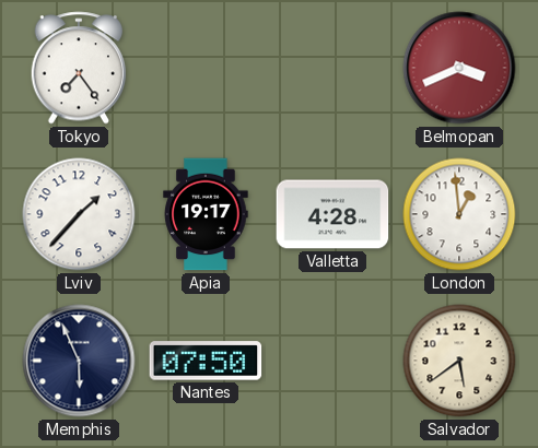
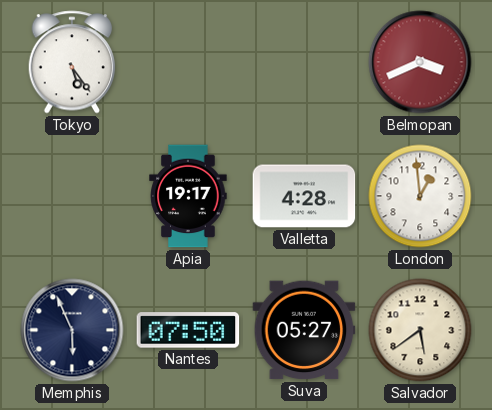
Tokyo: 7:24 -> 5:24 (72, 62)
Lviv: 1:37 -> none (79, 214)
Suva: none -> 05:27 (304, 330)
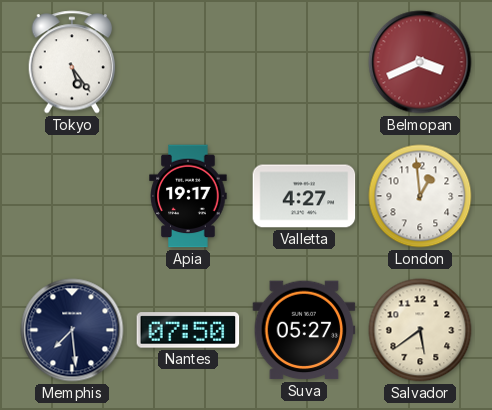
Valletta: 4:28 -> 4:27 (304, 196)
Memphis: 5:56 -> 7:29 (72, 330)
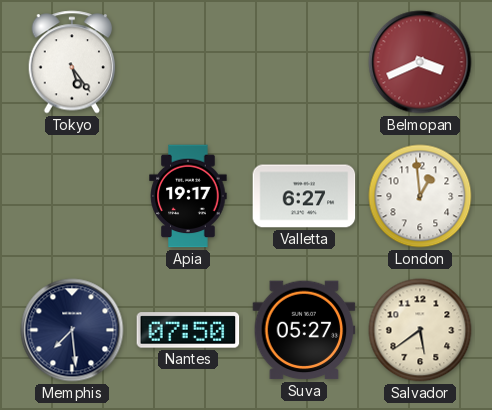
Valletta: 4:27 -> 6:27 (304, 196)
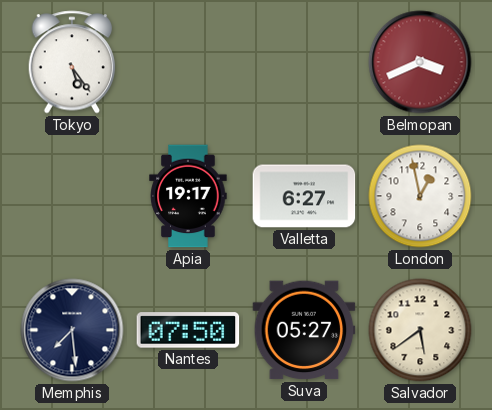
London: 12:59 -> 12:58 (420, 196)
